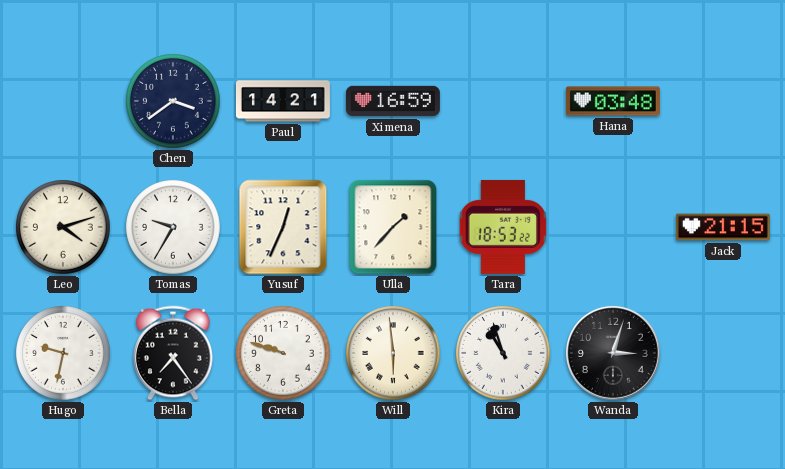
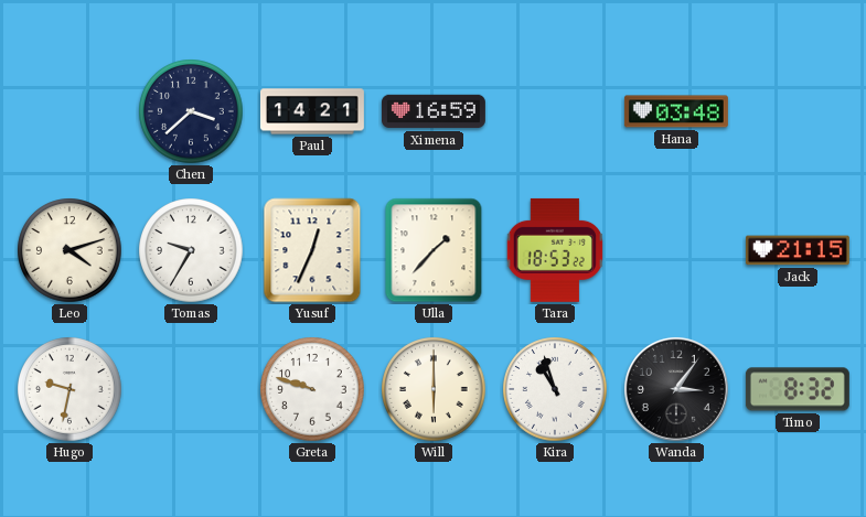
Chen: 3:39 -> 3:38 (191, 111)
Bella: 7:24 -> none (173, 353)
Will: 5:59 -> 6:00 (434, 389)
Wanda: 3:03 -> 3:06 (676, 389)
Timo: none -> 8:32 (798, 389)
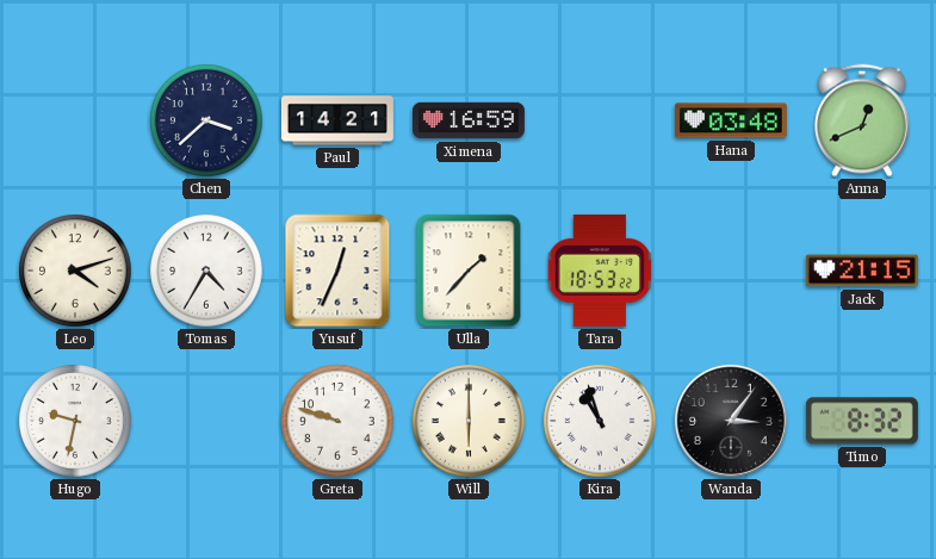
Anna: none -> 12:41 (862, 120)
Tomas: 9:35 -> 4:35 (206, 271)
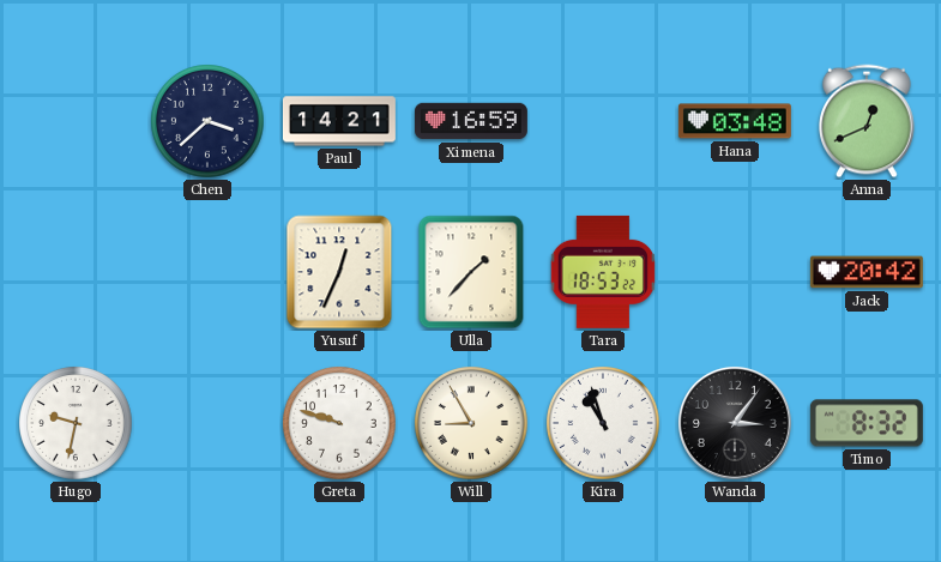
Leo: 4:12 -> none (75, 271)
Tomas: 4:35 -> none (206, 271)
Jack: 21:15 -> 20:42 (867, 272)
Will: 6:00 -> 8:55 (471, 423)
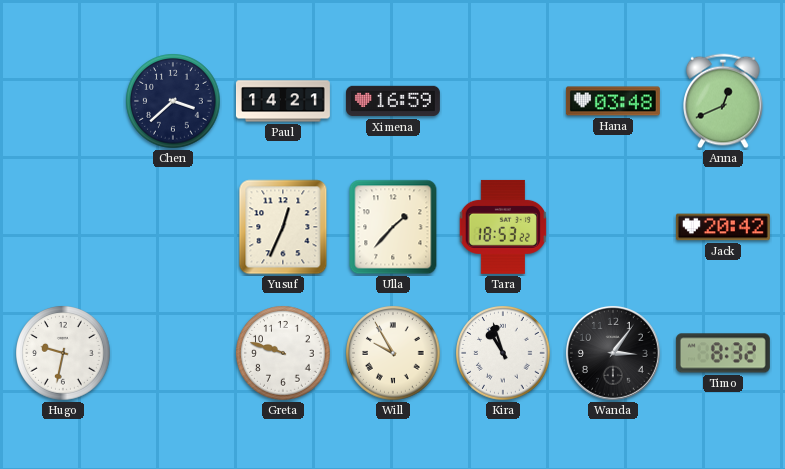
Will: 8:55 -> 9:55 (393, 353)
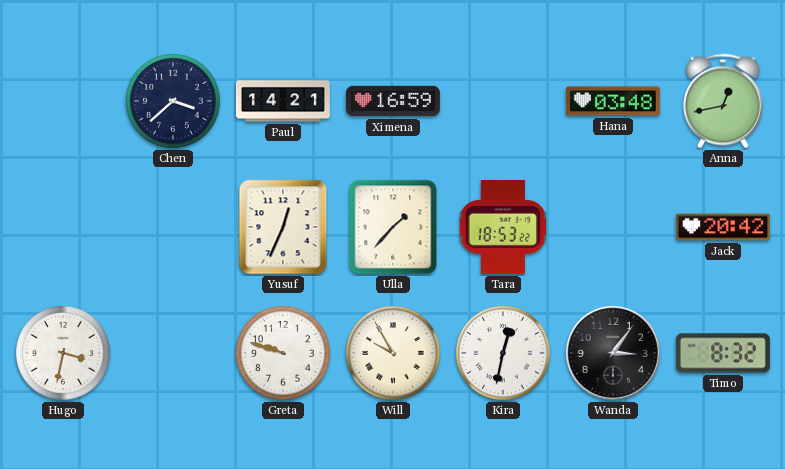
Anna: 12:41 -> 12:43 (723, 101)
Hugo: 9:32 -> 3:32 (63, 353)
Kira: 10:57 -> 12:32 (503, 353)
